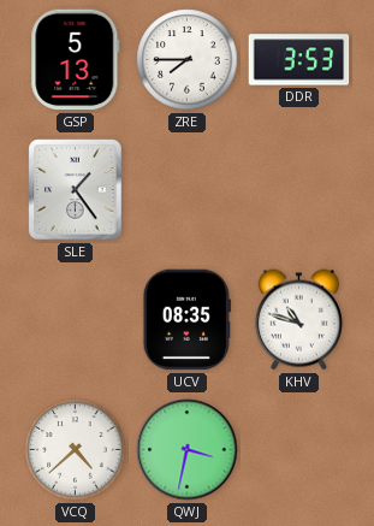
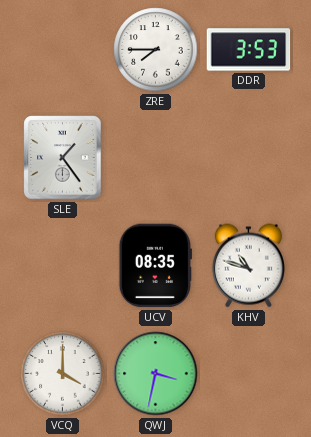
GSP: 5:13 -> none (76, 60)
VCQ: 4:38 -> 4:00 (63, 374)
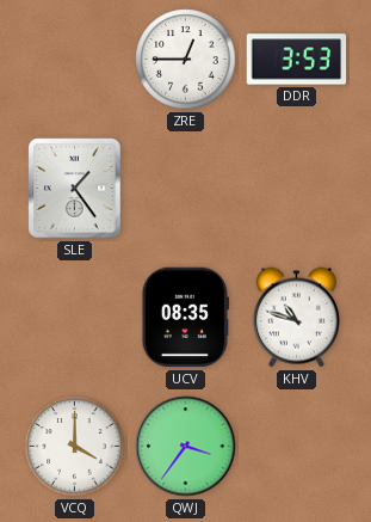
ZRE: 7:45 -> 12:45 (186, 60)
QWJ: 3:32 -> 3:36 (186, 447)
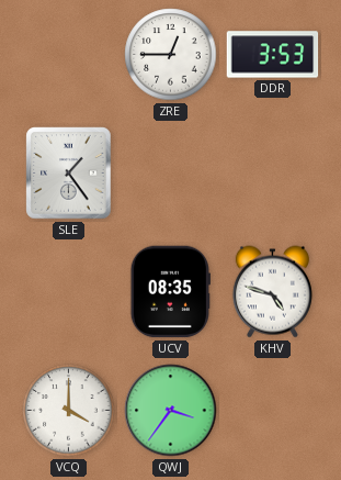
KHV: 10:48 -> 4:48 (272, 292)
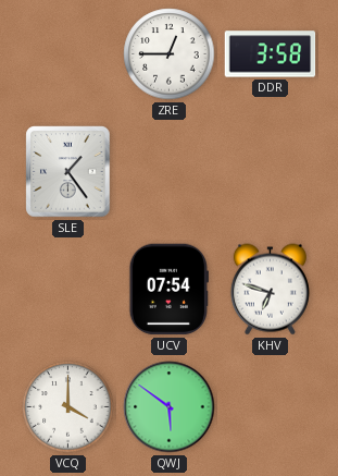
DDR: 3:53 -> 3:58 (271, 54)
UCV: 08:35 -> 07:54 (168, 290)
KHV: 4:48 -> 6:48 (270, 290)
QWJ: 3:36 -> 5:51 (170, 407)
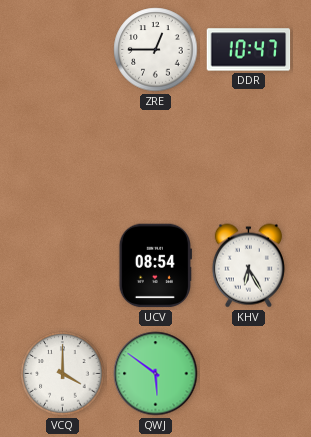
DDR: 3:58 -> 10:47 (249, 50)
SLE: 1:24 -> none (68, 172)
UCV: 07:54 -> 08:54 (155, 266)
KHV: 6:48 -> 6:25 (248, 266)
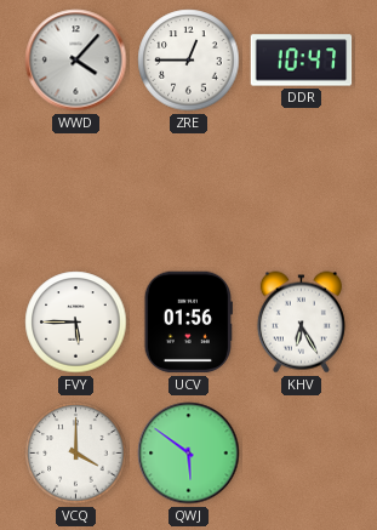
WWD: none -> 4:07 (76, 61)
FVY: none -> 5:45 (76, 323)
UCV: 08:54 -> 01:56 (188, 323)
